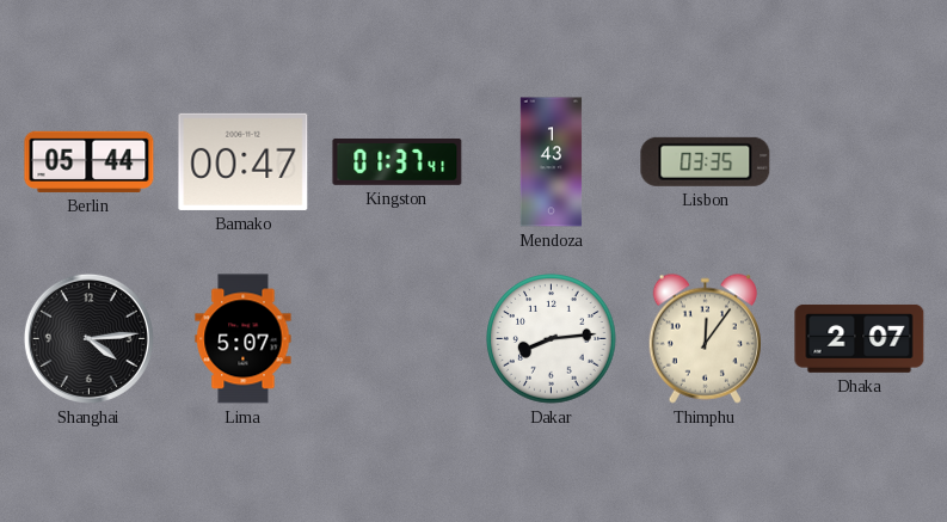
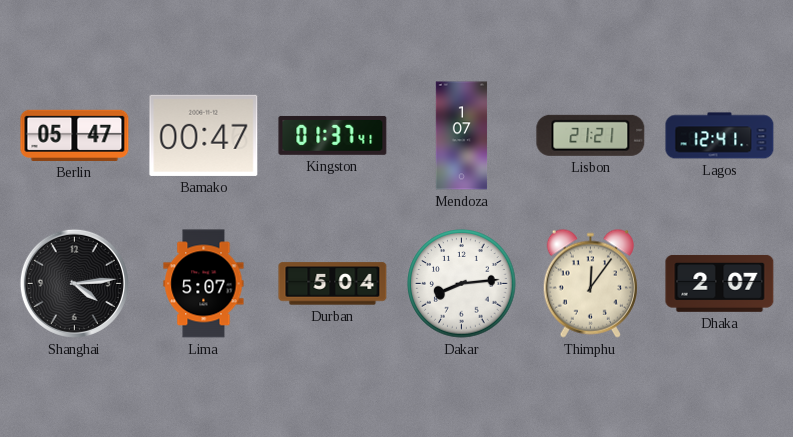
Berlin: 05:44 -> 05:47 (75, 135)
Mendoza: 1:43 -> 1:07 (462, 136)
Lisbon: 03:35 -> 21:21 (591, 135)
Lagos: none -> 12:41 (720, 136)
Durban: none -> 5:04 (333, 284)
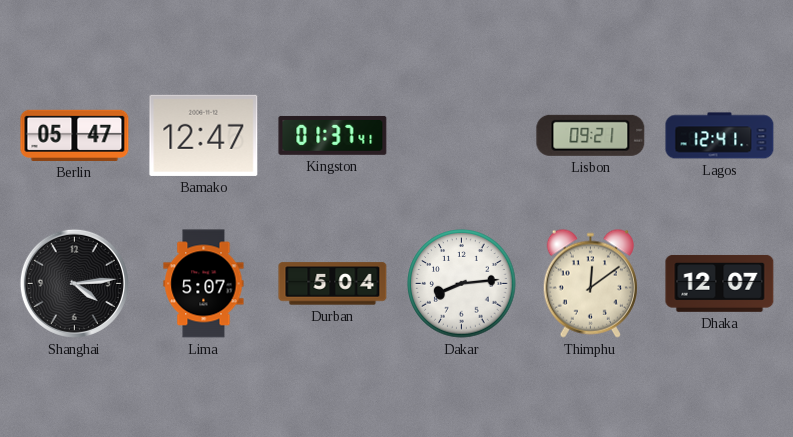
Bamako: 00:47 -> 12:47 (204, 135)
Mendoza: 1:07 -> none (462, 136)
Lisbon: 21:21 -> 09:21 (591, 135)
Thimphu: 12:06 -> 12:09 (590, 283)
Dhaka: 2:07 -> 12:07 (720, 284)
